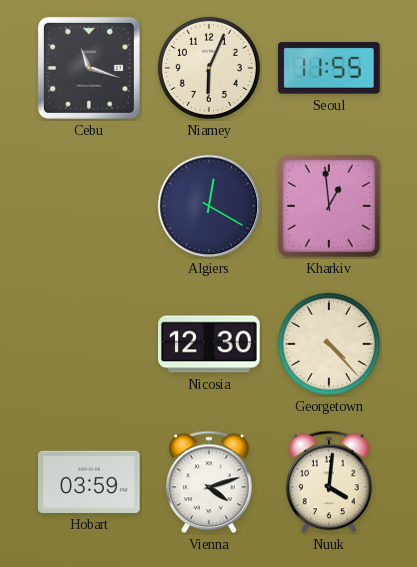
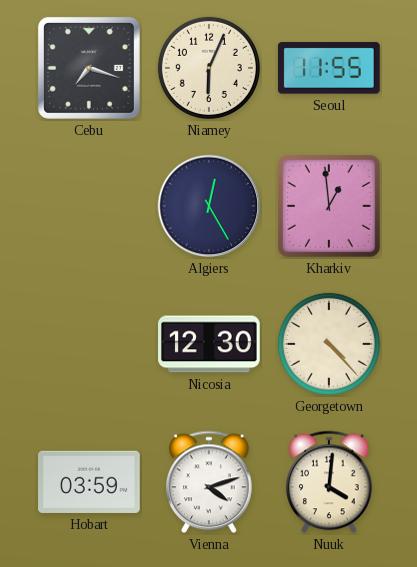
Cebu: 11:18 -> 7:18 (89, 68)
Algiers: 12:20 -> 12:25 (209, 206)
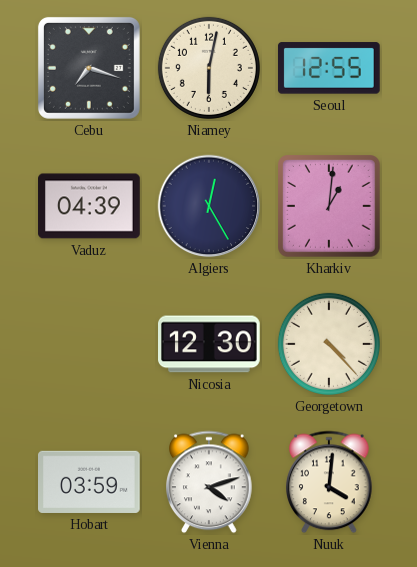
Niamey: 6:04 -> 6:02 (209, 68)
Seoul: 11:55 -> 12:55 (329, 68)
Vaduz: none -> 04:39 (89, 206)
Kharkiv: 12:59 -> 1:01 (330, 207)
